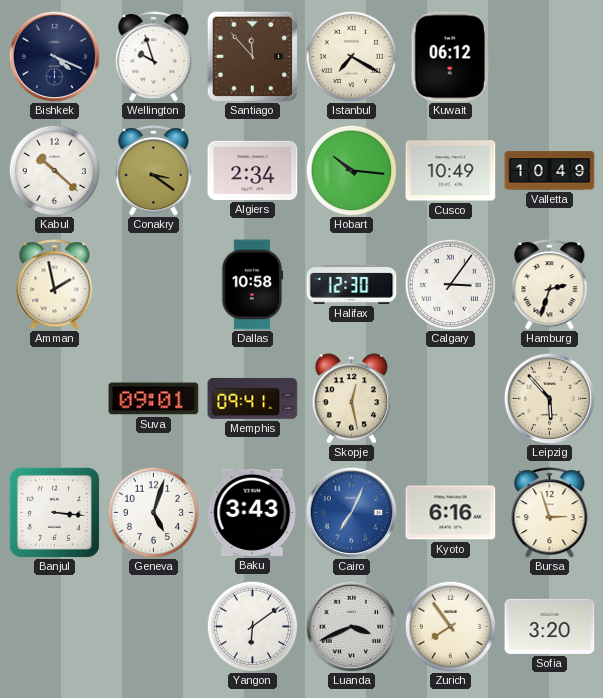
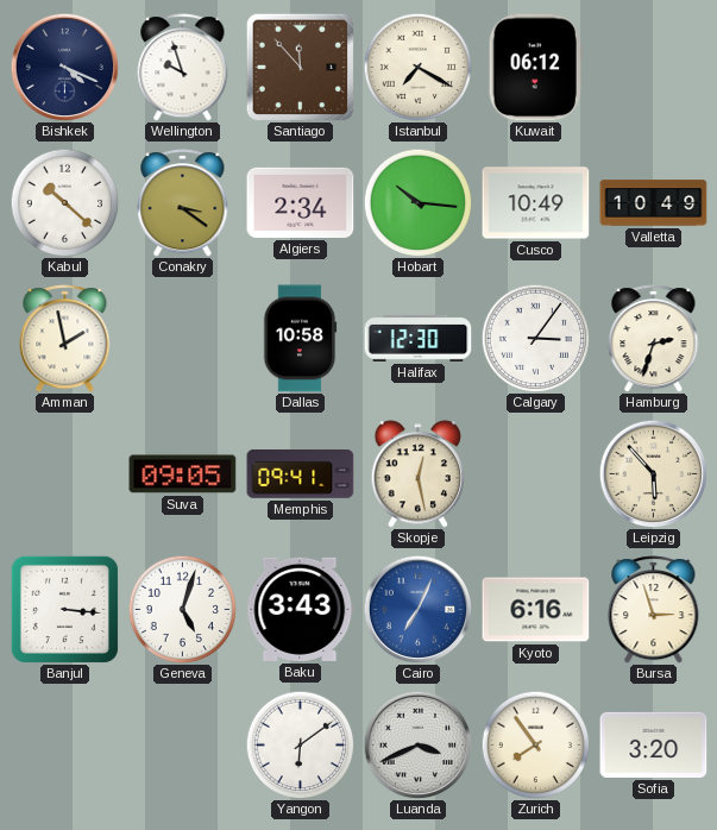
Suva: 09:01 -> 09:05 (183, 474)
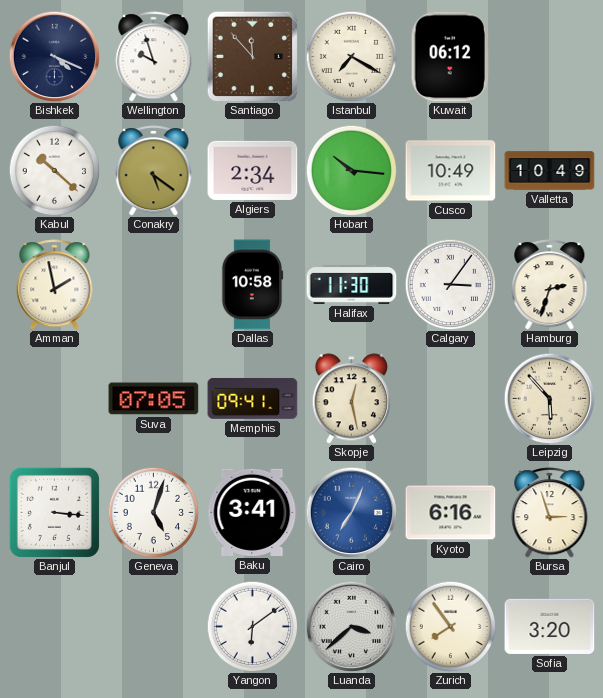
Conakry: 3:21 -> 5:21 (154, 171)
Halifax: 12:30 -> 11:30 (352, 284)
Suva: 09:05 -> 07:05 (154, 399)
Baku: 3:43 -> 3:41 (253, 512)
Luanda: 3:41 -> 3:38 (351, 626)
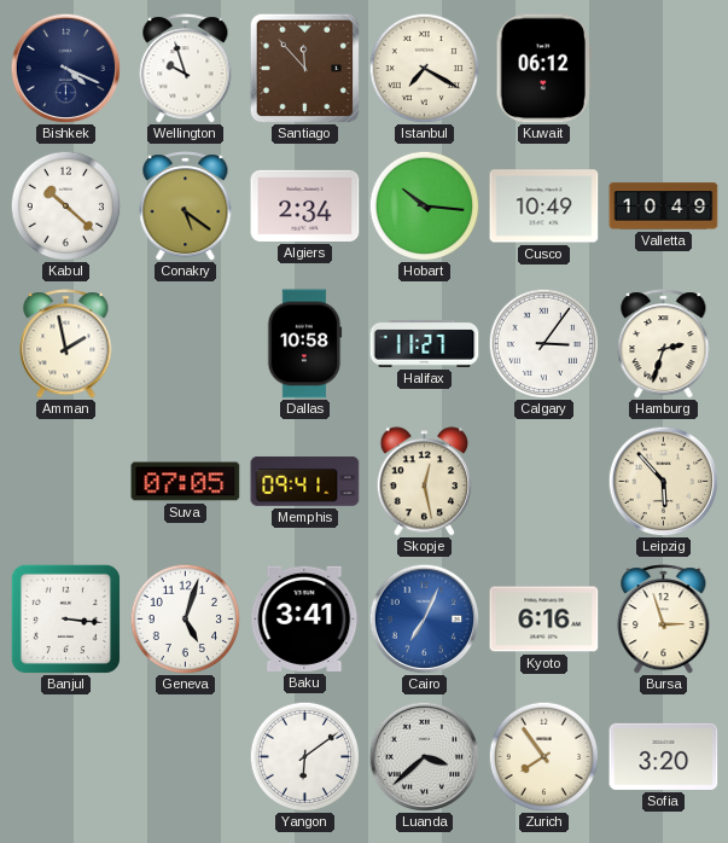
Halifax: 11:30 -> 11:27 (425, 343)
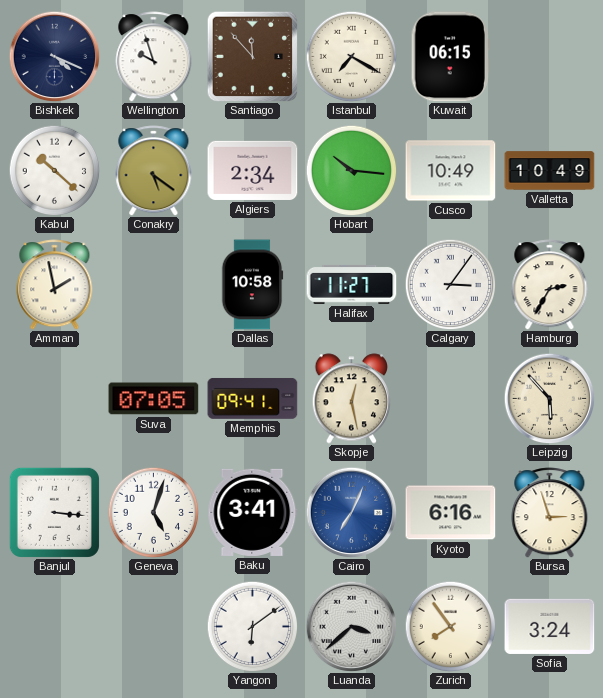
Kuwait: 06:12 -> 06:15 (450, 57)
Hamburg: 2:33 -> 2:35 (550, 285)
Sofia: 3:20 -> 3:24 (550, 626)
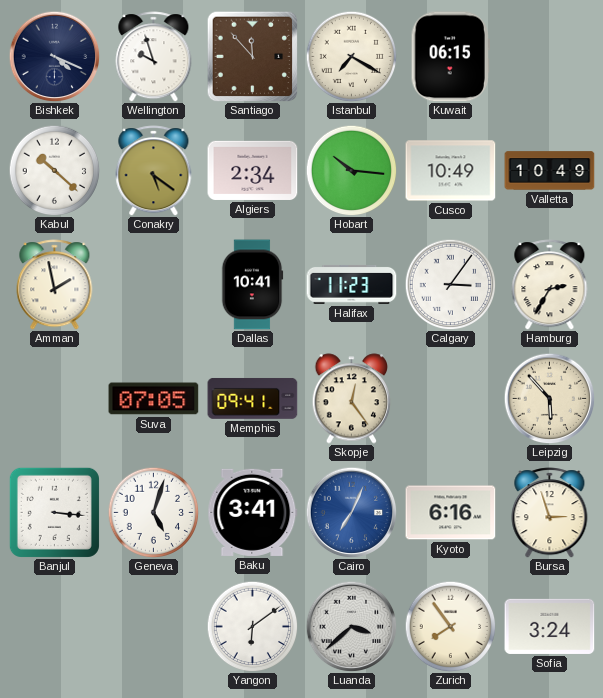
Dallas: 10:58 -> 10:41 (252, 285)
Halifax: 11:27 -> 11:23 (352, 284)
Skopje: 12:28 -> 12:24 (352, 399)
